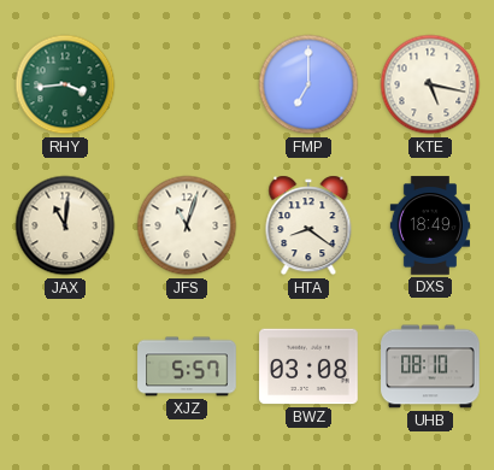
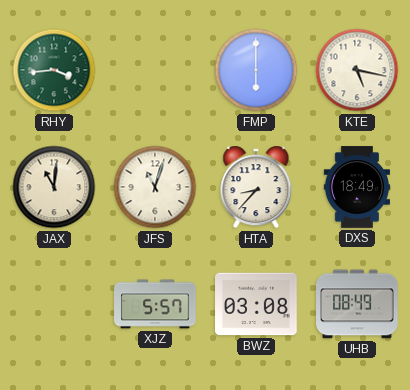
FMP: 7:00 -> 6:00 (256, 70)
HTA: 8:21 -> 8:37 (256, 187)
UHB: 08:10 -> 08:49 (357, 304)
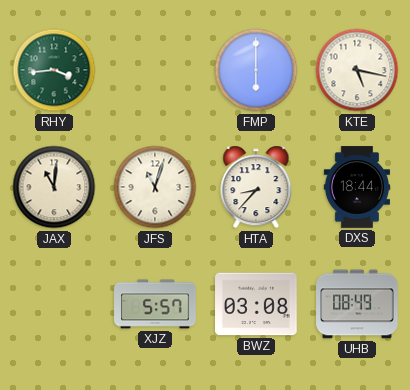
DXS: 18:49 -> 18:44 (357, 187)
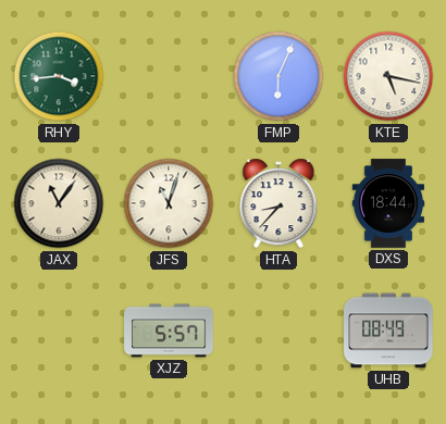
FMP: 6:00 -> 6:04 (278, 76)
JAX: 11:01 -> 11:06 (59, 203)
BWZ: 03:08 -> none (256, 304)
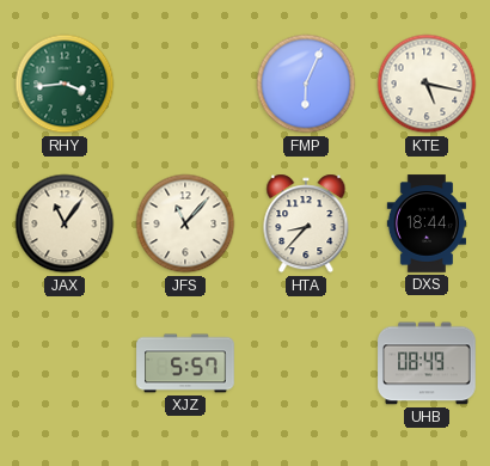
JFS: 11:03 -> 11:07 (185, 223)
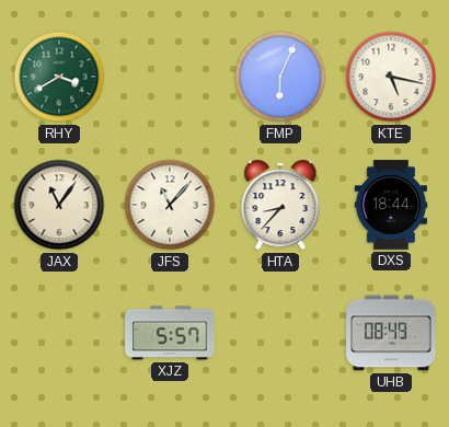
RHY: 3:44 -> 3:40 (59, 77)
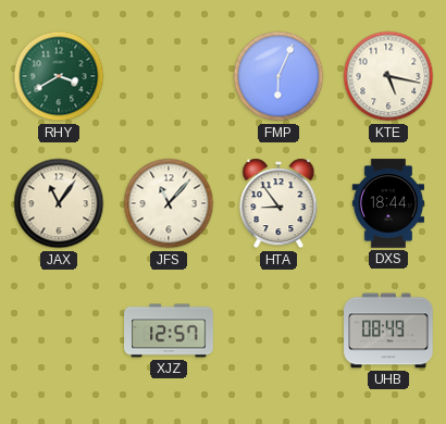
HTA: 8:37 -> 8:54 (278, 203)
XJZ: 5:57 -> 12:57 (169, 331)
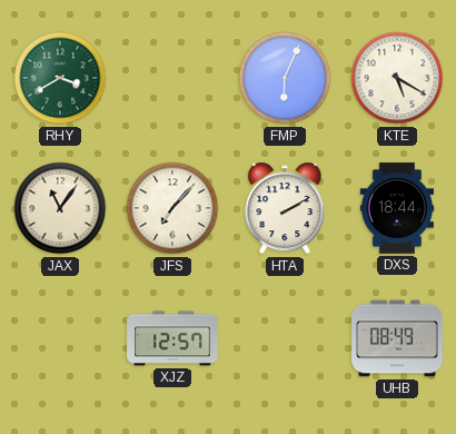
KTE: 5:17 -> 5:20 (397, 78)
JFS: 11:07 -> 7:07 (172, 208)
HTA: 8:54 -> 2:10 (285, 208)
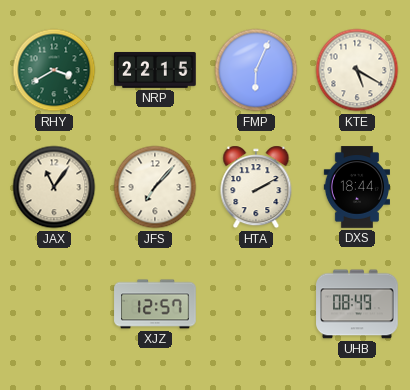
NRP: none -> 22:15 (155, 70)
